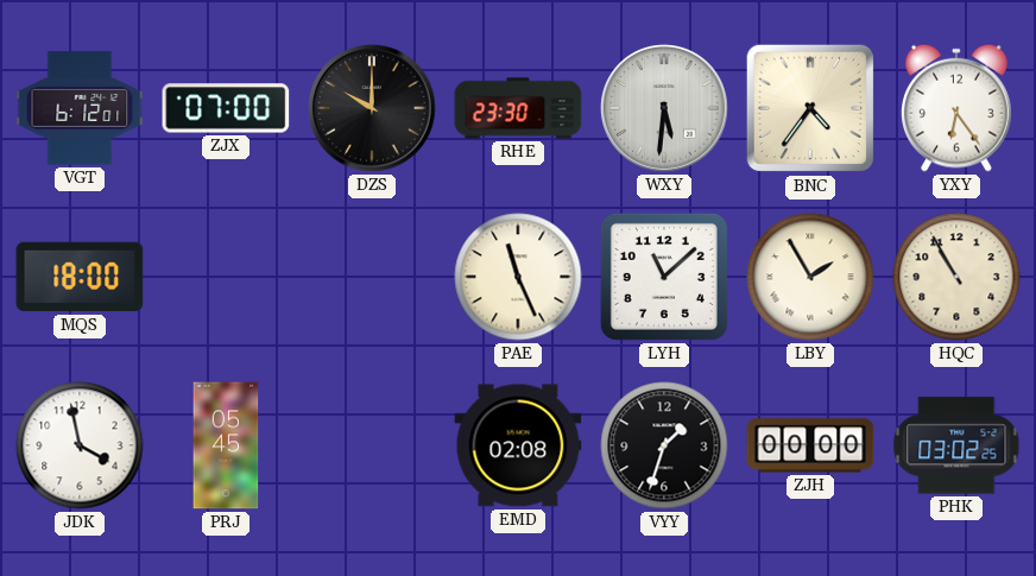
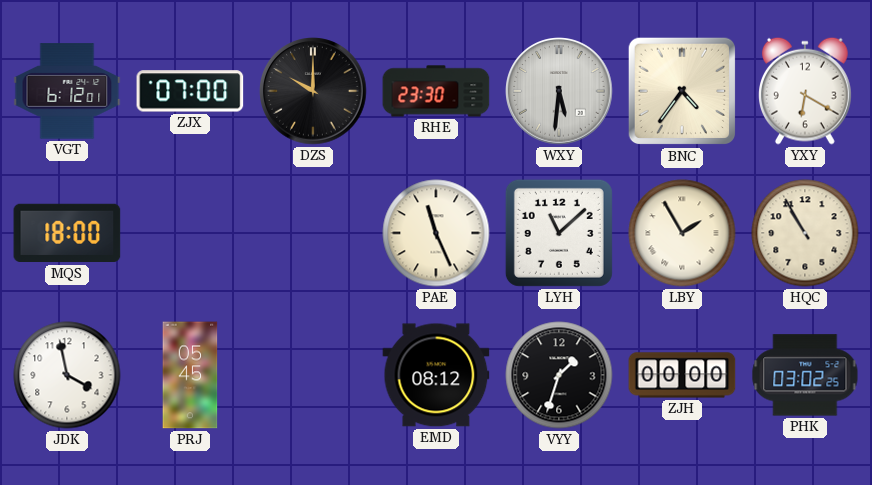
YXY: 6:24 -> 6:20 (806, 91)
EMD: 02:08 -> 08:12 (436, 375)
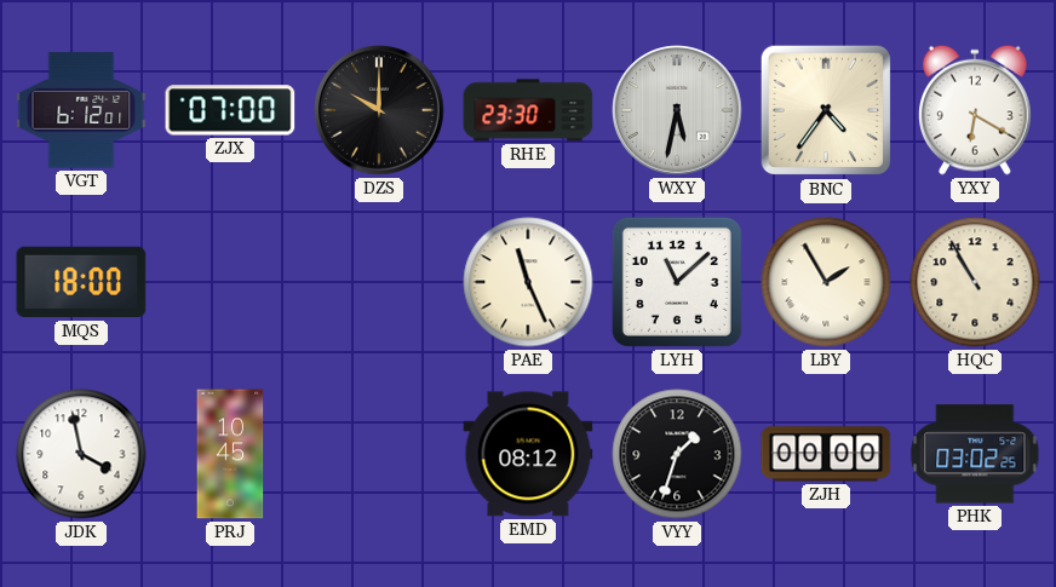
WXY: 5:31 -> 5:32 (677, 110)
PRJ: 05:45 -> 10:45 (230, 454)
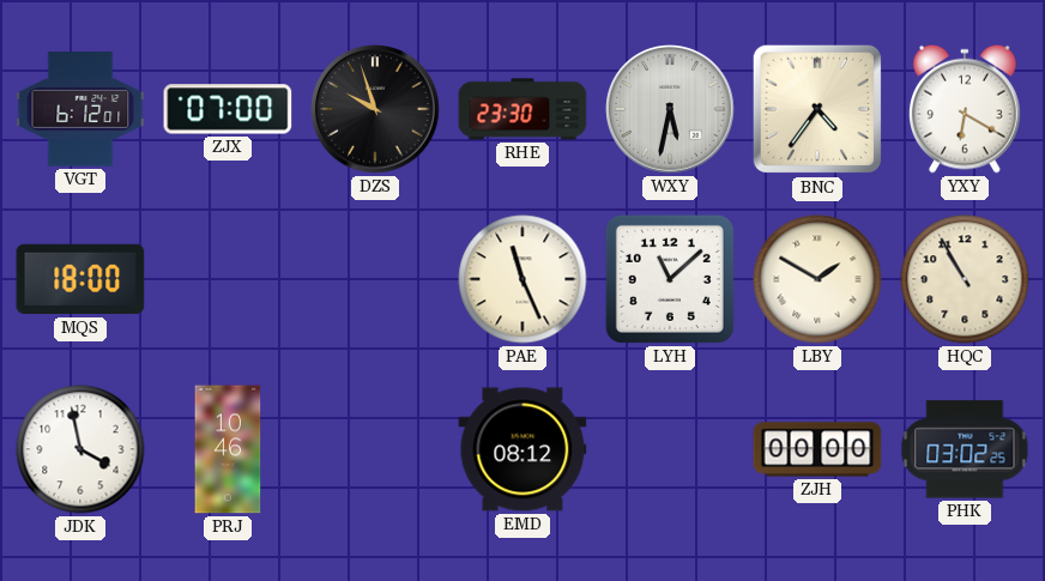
DZS: 10:00 -> 9:57 (375, 109)
LBY: 1:55 -> 1:50 (817, 279)
PRJ: 10:45 -> 10:46 (228, 449)
VYY: 1:33 -> none (677, 454)
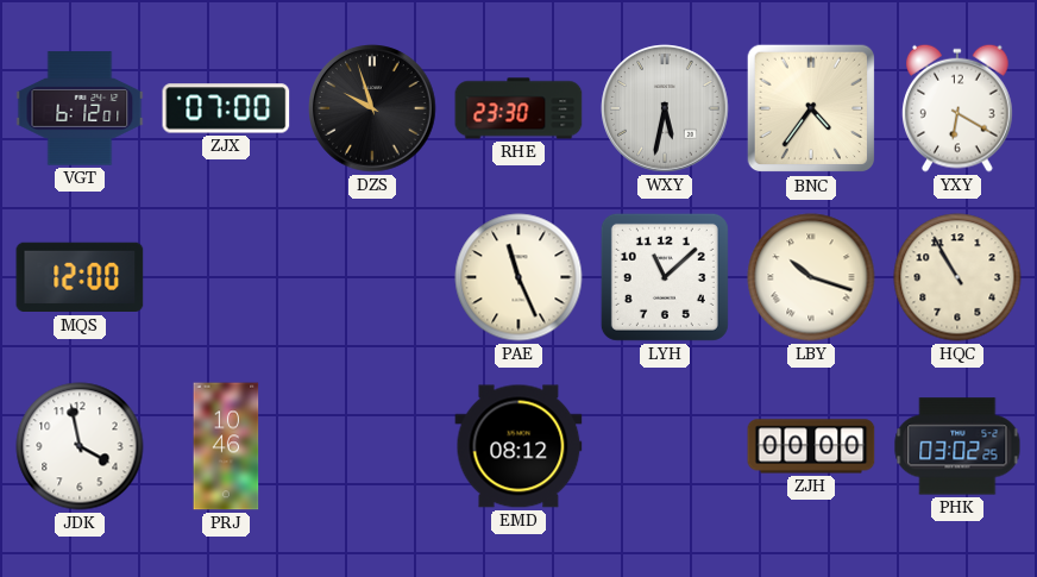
MQS: 18:00 -> 12:00 (80, 277)
LBY: 1:50 -> 10:18 (811, 277)
